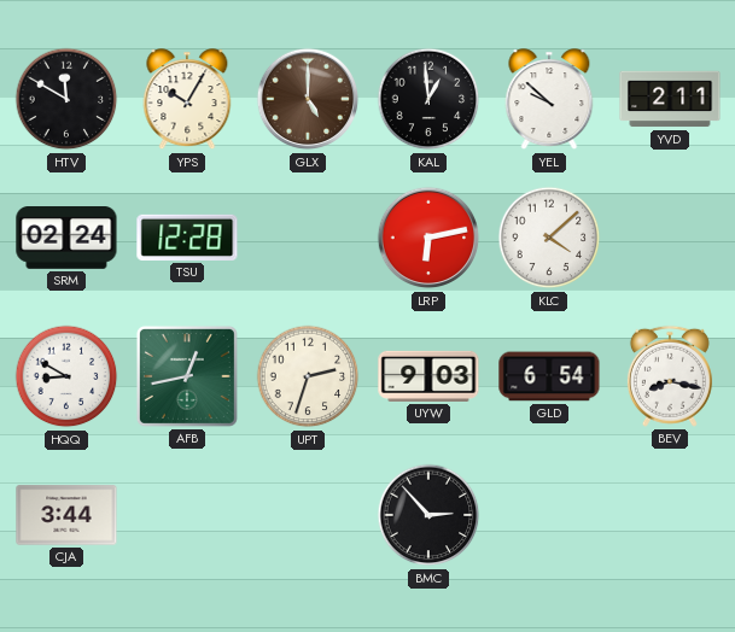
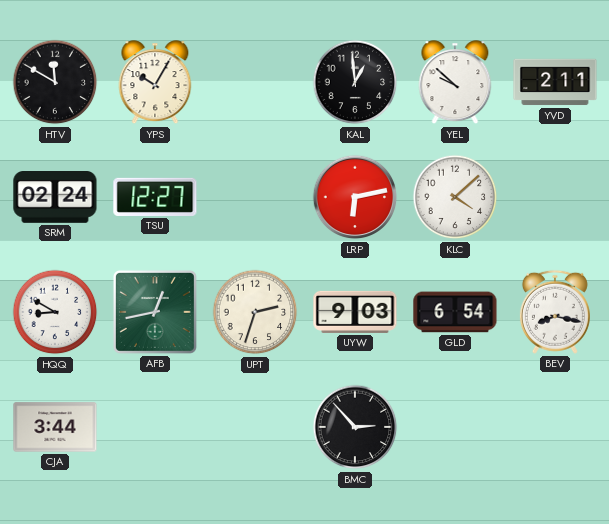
GLX: 5:00 -> none (308, 99)
TSU: 12:28 -> 12:27 (155, 197)
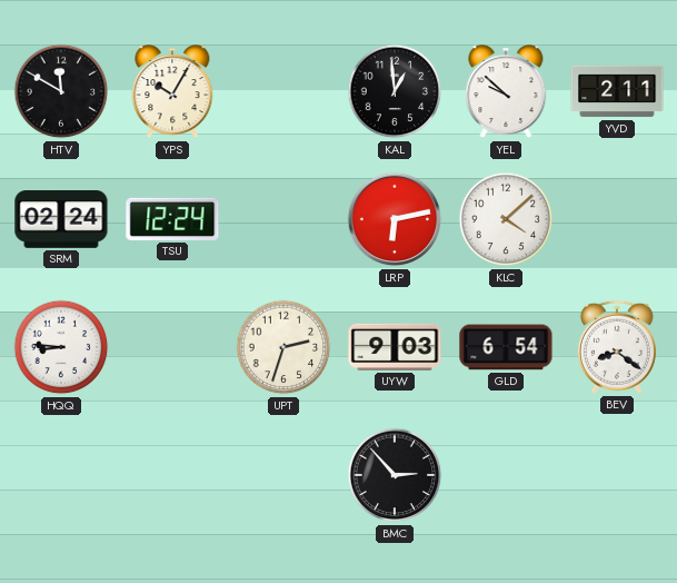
TSU: 12:27 -> 12:24 (172, 219)
HQQ: 8:50 -> 8:46 (61, 347)
AFB: 12:43 -> none (155, 312)
BEV: 8:17 -> 8:21 (617, 347)
CJA: 3:44 -> none (55, 427)
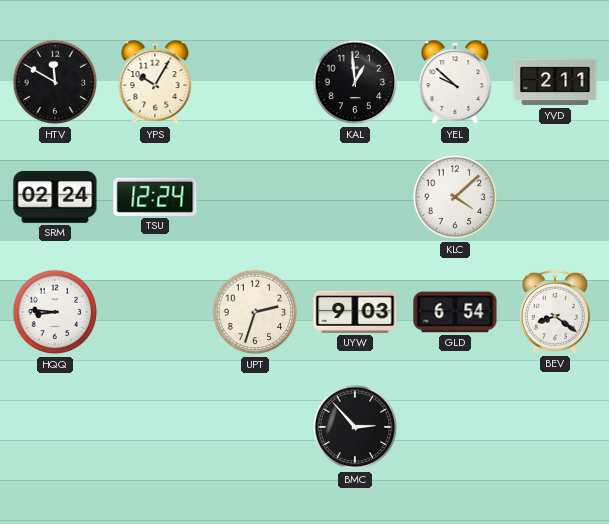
LRP: 6:13 -> none (395, 219)
